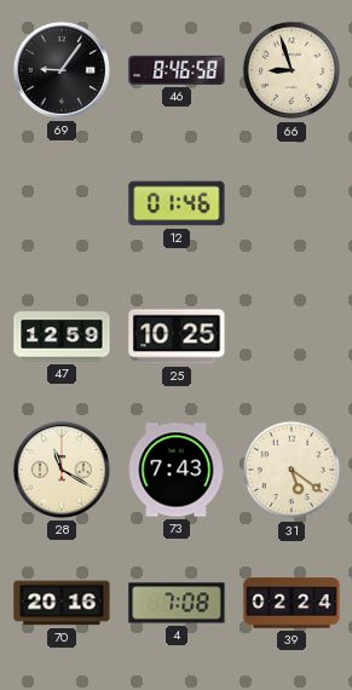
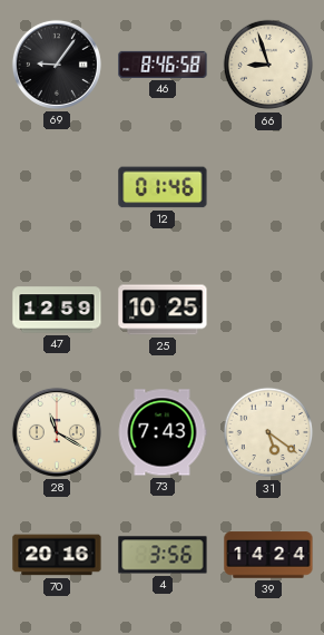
4: 7:08 -> 3:56 (163, 555)
39: 02:24 -> 14:24 (268, 555)
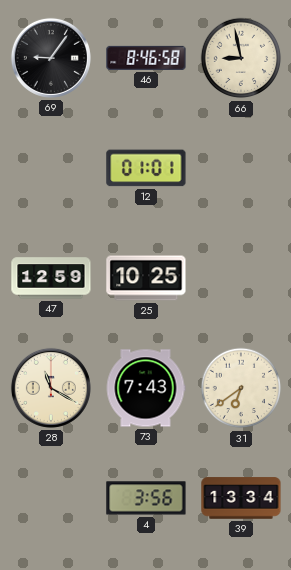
66: 8:57 -> 8:58 (241, 58)
12: 01:46 -> 01:01 (146, 168)
31: 5:21 -> 6:39 (241, 388)
70: 20:16 -> none (57, 555)
39: 14:24 -> 13:34 (241, 498)
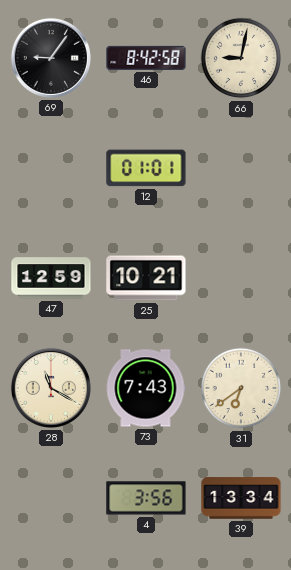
46: 8:46 -> 8:42 (146, 58)
66: 8:58 -> 9:02 (241, 58)
25: 10:25 -> 10:21 (146, 278)
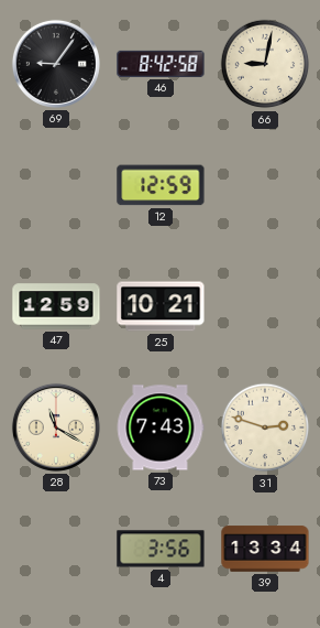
12: 01:01 -> 12:59 (161, 185)
31: 6:39 -> 2:48 (265, 427)
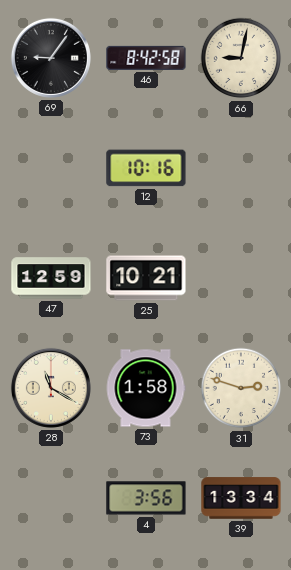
12: 12:59 -> 10:16 (146, 168)
73: 7:43 -> 1:58 (146, 388)
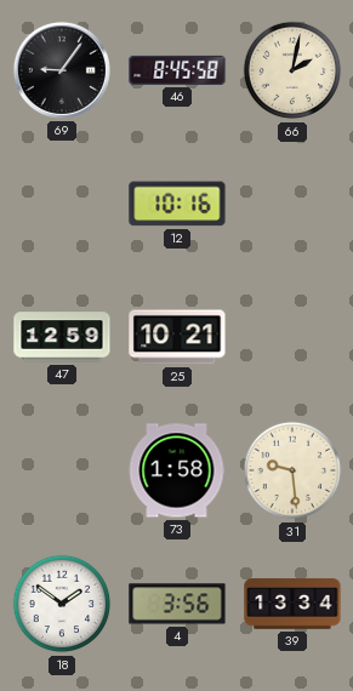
46: 8:42 -> 8:45 (177, 70)
66: 9:02 -> 2:02 (292, 70)
28: 11:20 -> none (51, 388)
31: 2:48 -> 9:29 (292, 470)
18: none -> 1:51 (62, 604)
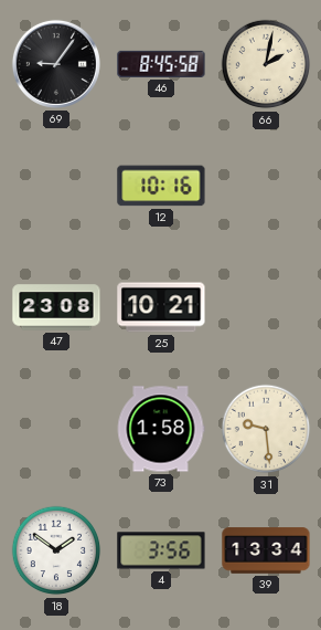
47: 12:59 -> 23:08 (56, 307)
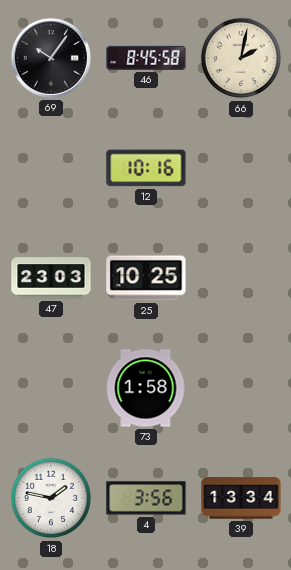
69: 9:06 -> 10:06 (51, 58)
47: 23:08 -> 23:03 (51, 278)
25: 10:21 -> 10:25 (146, 278)
31: 9:29 -> none (266, 429)
18: 1:51 -> 1:47 (51, 498)
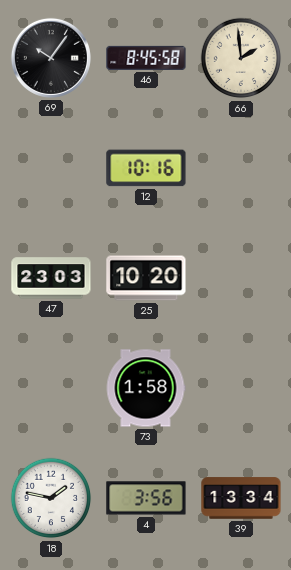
66: 2:02 -> 1:59 (241, 58)
25: 10:25 -> 10:20 (146, 278)
